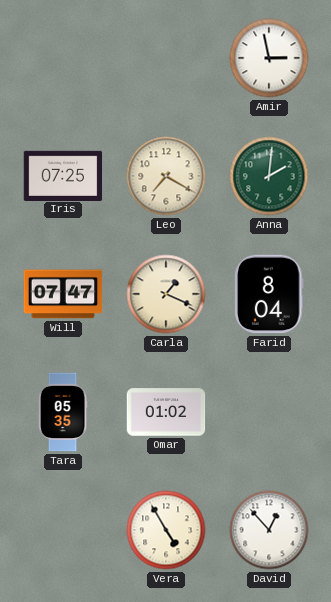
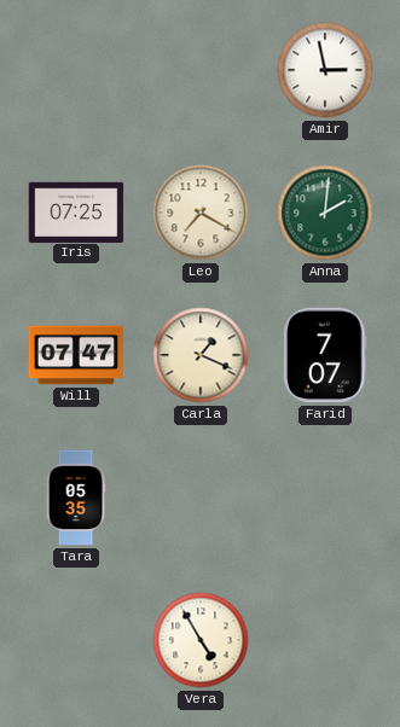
Farid: 8:04 -> 7:07 (325, 355)
Omar: 01:02 -> none (166, 412)
David: 12:53 -> none (269, 530)
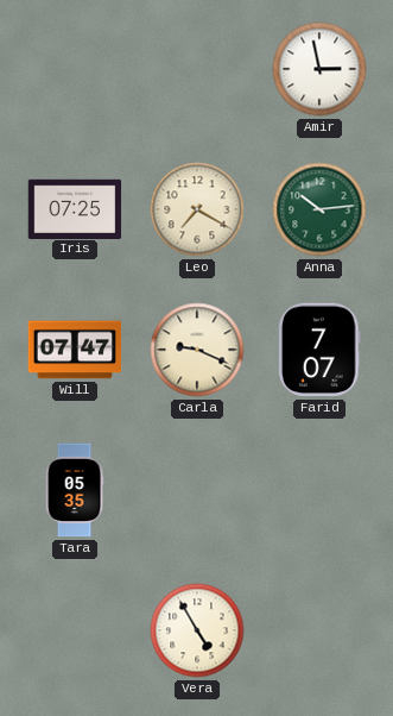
Anna: 2:01 -> 10:14 (319, 209)
Carla: 1:19 -> 9:19 (197, 350)
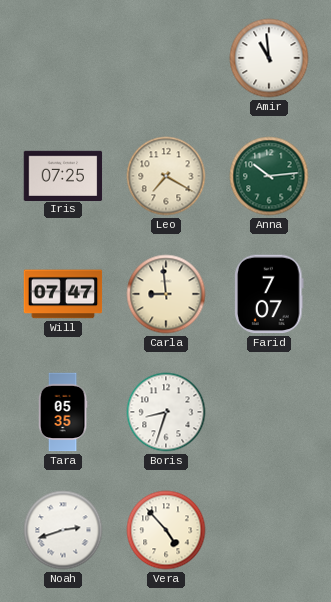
Amir: 2:58 -> 10:59 (269, 58)
Carla: 9:19 -> 8:59 (166, 294)
Boris: none -> 8:33 (166, 412)
Noah: none -> 2:42 (63, 530)
Vera: 4:55 -> 4:53 (166, 530)
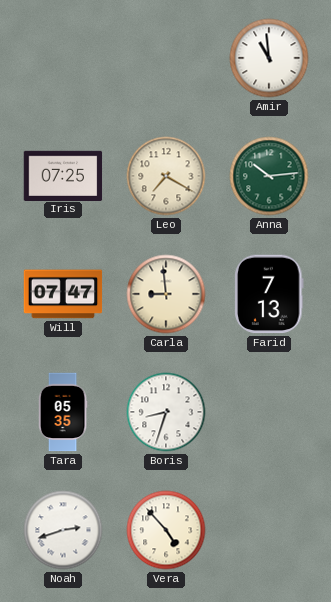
Farid: 7:07 -> 7:13 (269, 294)
